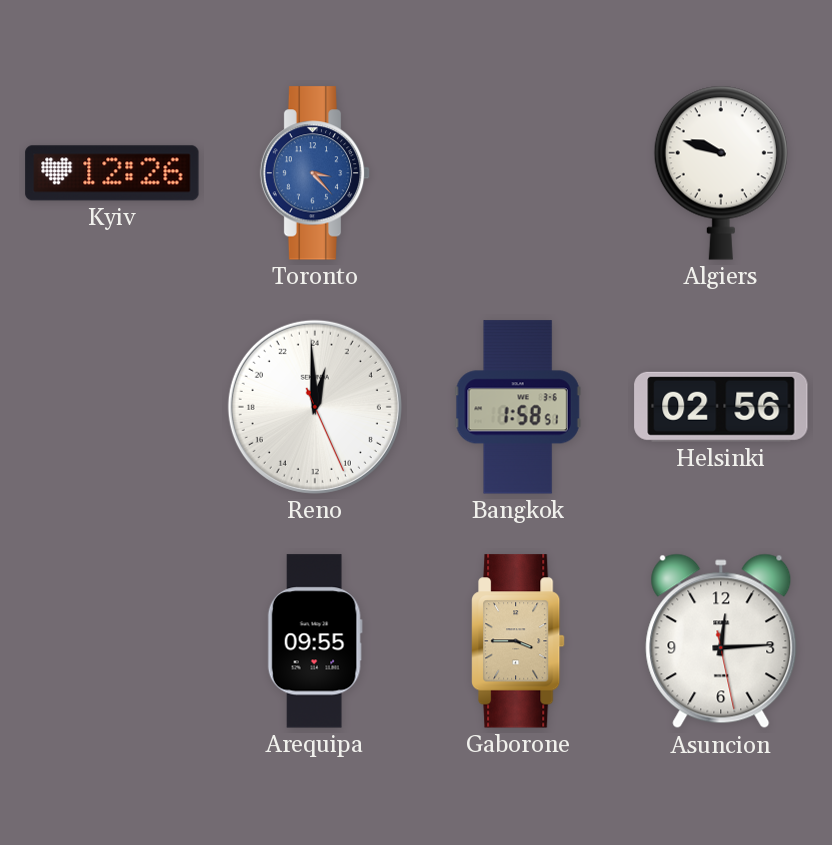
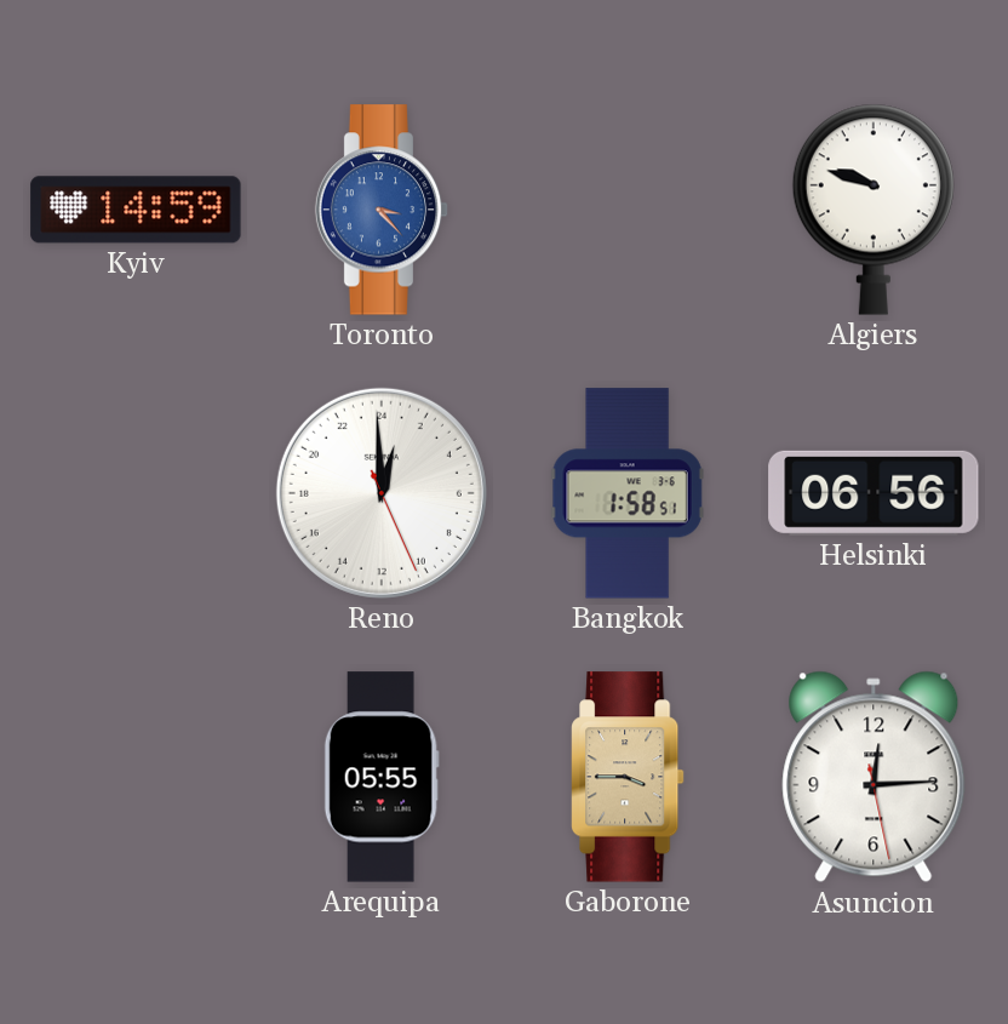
Kyiv: 12:26 -> 14:59 (136, 210)
Helsinki: 02:56 -> 06:56 (874, 493)
Arequipa: 09:55 -> 05:55 (382, 777)
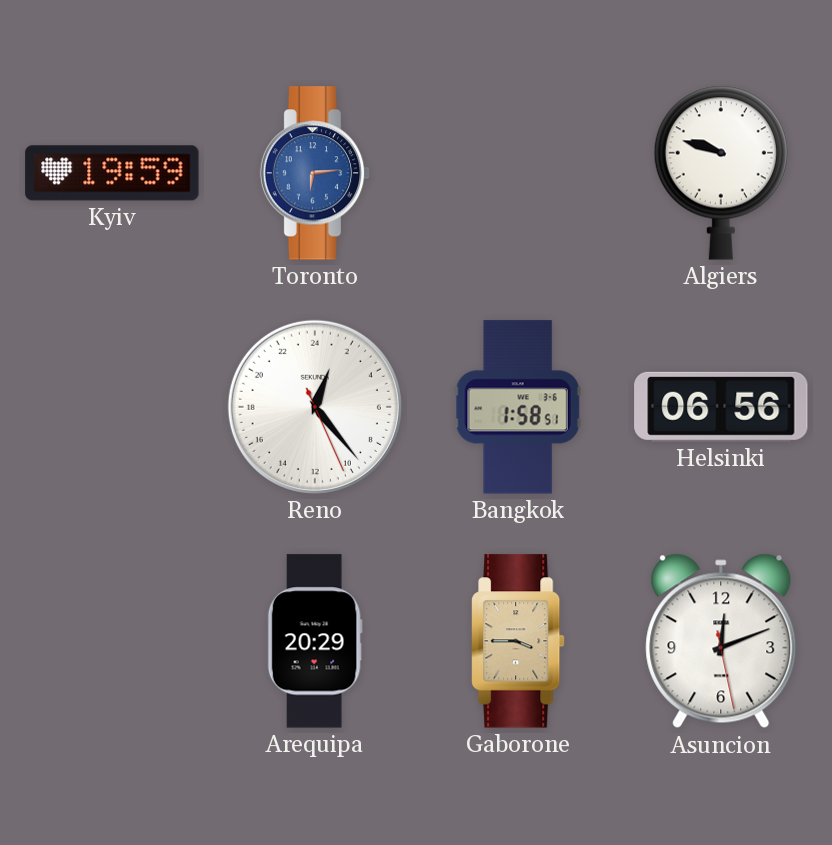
Kyiv: 14:59 -> 19:59 (112, 173)
Toronto: 3:23 -> 6:14 (315, 173)
Reno: 0:59 -> 1:23 (315, 407)
Arequipa: 05:55 -> 20:29 (315, 641)
Asuncion: 12:14 -> 12:11 (721, 641)
